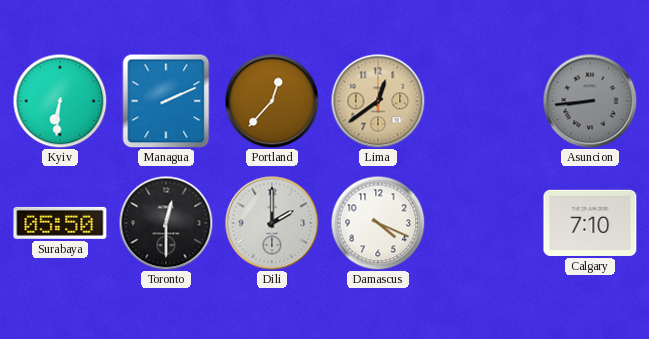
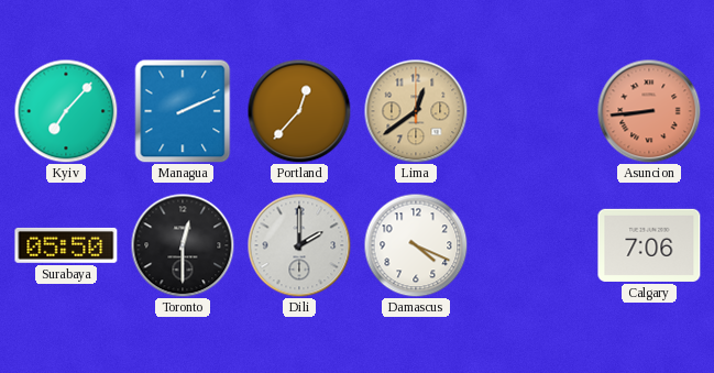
Kyiv: 6:31 -> 7:07 (66, 111)
Asuncion dial: grey -> salmon (649, 111)
Calgary: 7:10 -> 7:06 (649, 245)
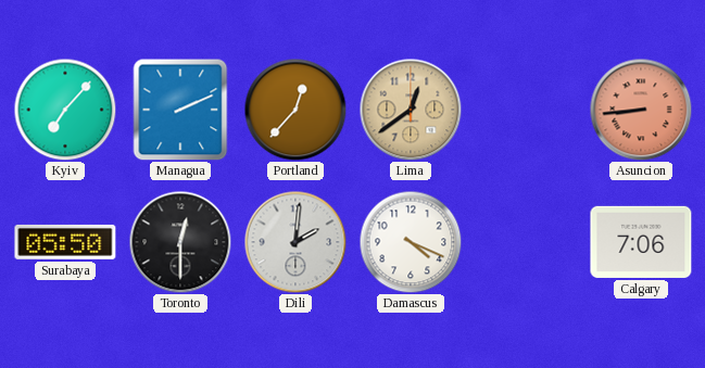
Dili: 2:00 -> 2:01 (295, 242)
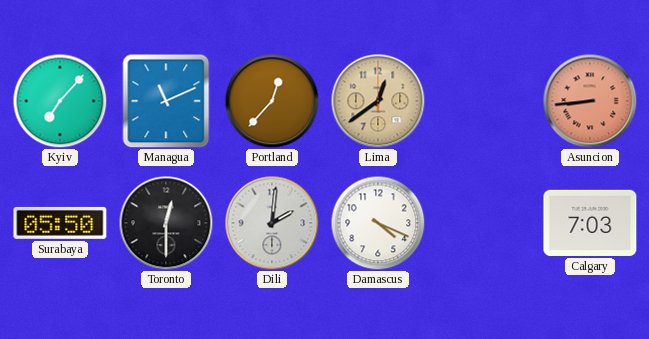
Managua: 2:11 -> 11:11 (166, 101)
Calgary: 7:06 -> 7:03 (590, 223)
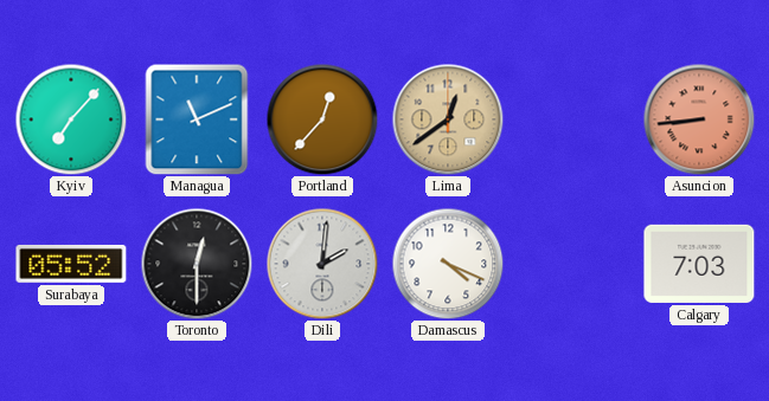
Surabaya: 05:50 -> 05:52 (71, 264)
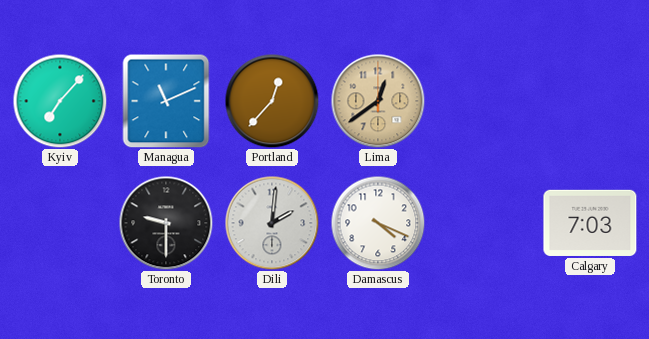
Asuncion: 8:44 -> none (699, 119)
Surabaya: 05:52 -> none (71, 264)
Toronto: 12:30 -> 9:30 (166, 223)
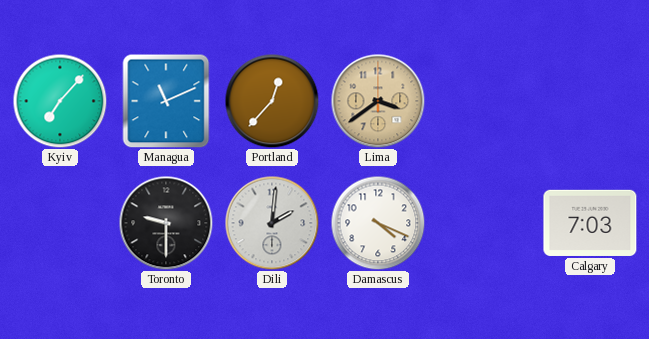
Lima: 12:39 -> 3:39 (378, 101)
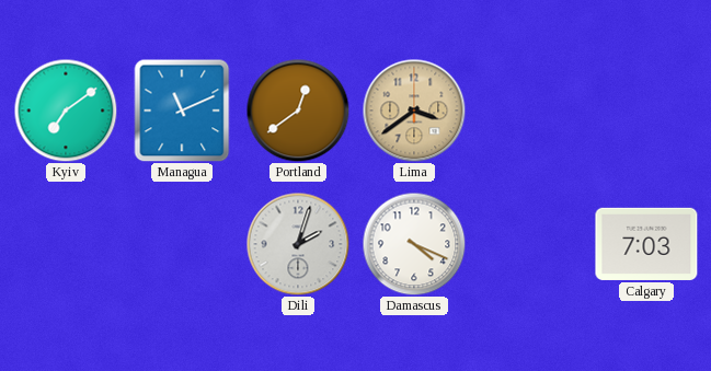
Kyiv: 7:07 -> 7:09 (66, 111)
Portland: 12:37 -> 12:39 (298, 111)
Toronto: 9:30 -> none (166, 223)
Dili: 2:01 -> 2:03 (298, 244)
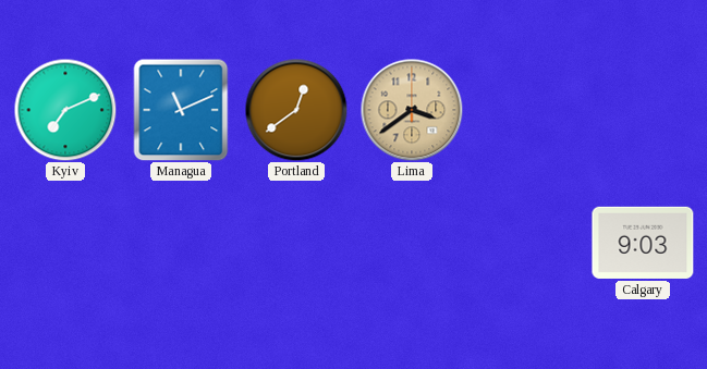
Kyiv: 7:09 -> 7:11 (65, 110)
Dili: 2:03 -> none (298, 244)
Damascus: 4:19 -> none (414, 244)
Calgary: 7:03 -> 9:03 (643, 243)
